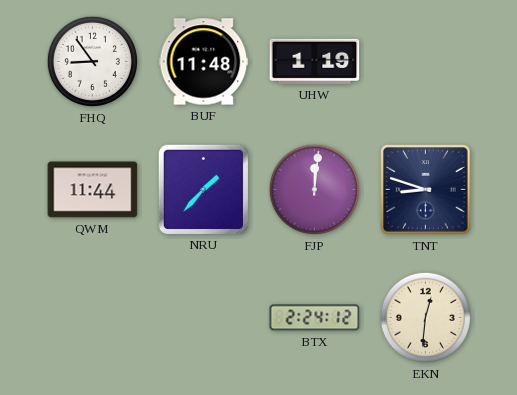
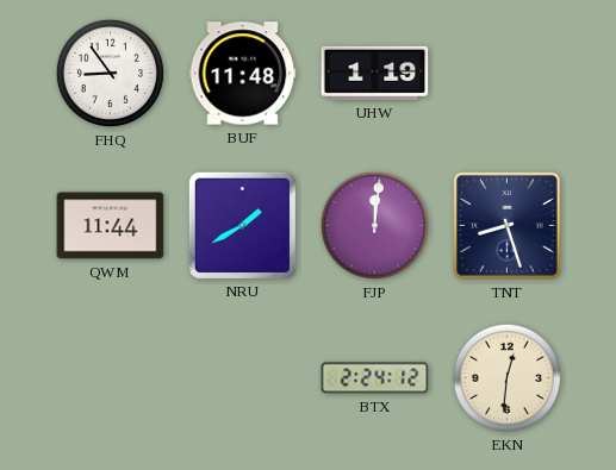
NRU: 1:37 -> 1:40 (242, 225)
TNT: 8:48 -> 8:27 (508, 226)
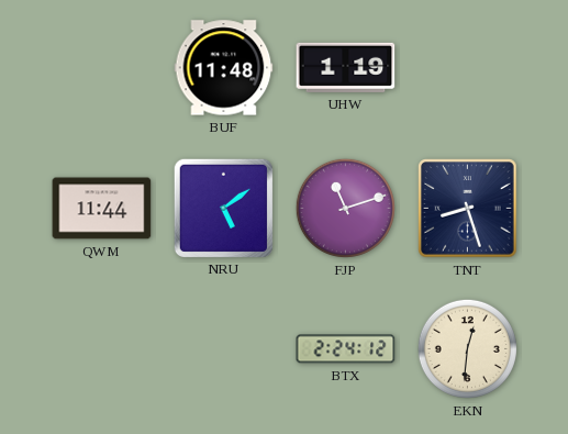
FHQ: 8:54 -> none (110, 73)
NRU: 1:40 -> 5:09 (223, 208)
FJP: 12:01 -> 11:12 (345, 208)
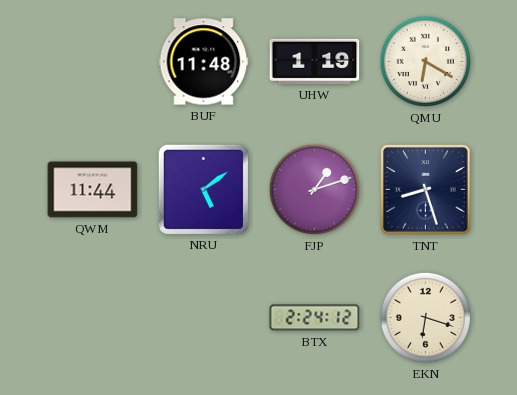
QMU: none -> 6:20 (425, 61)
FJP: 11:12 -> 1:12 (314, 189)
EKN: 12:31 -> 6:18 (425, 317)
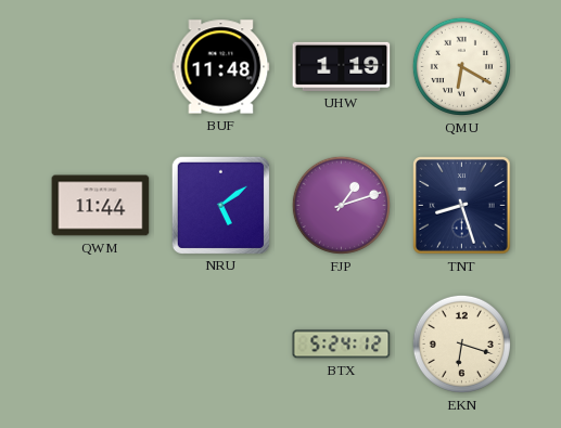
BTX: 2:24 -> 5:24 (342, 345)
